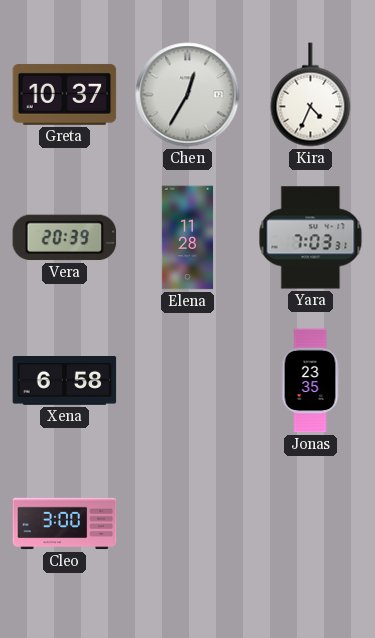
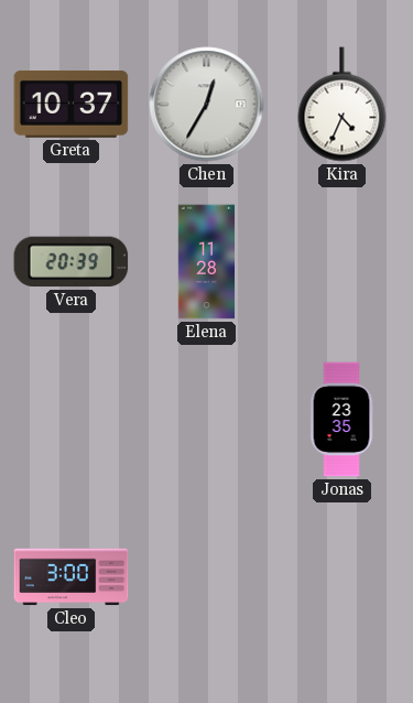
Yara: 7:03 -> none (311, 238)
Xena: 6:58 -> none (65, 381)
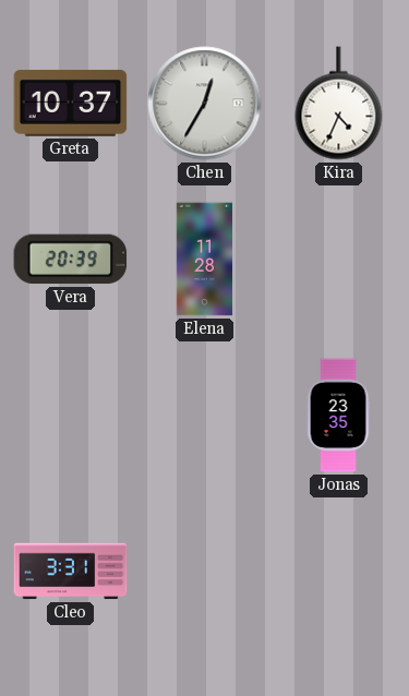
Cleo: 3:00 -> 3:31 (71, 572)
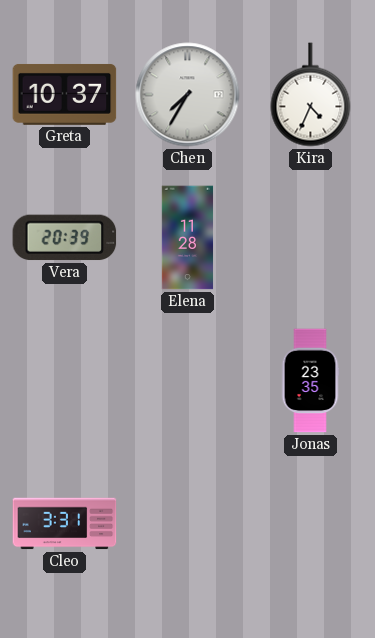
Chen: 12:35 -> 7:35 (188, 95)
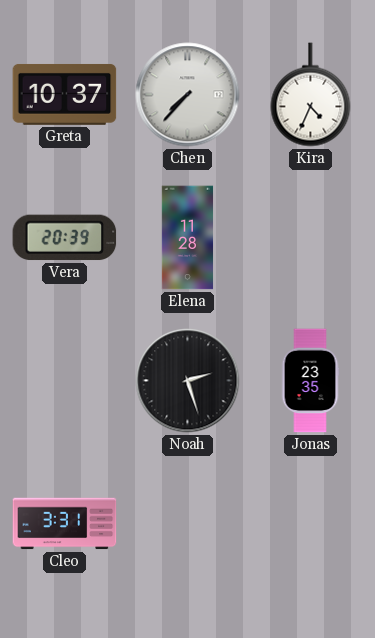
Chen: 7:35 -> 7:37 (188, 95)
Noah: none -> 2:27 (188, 381)
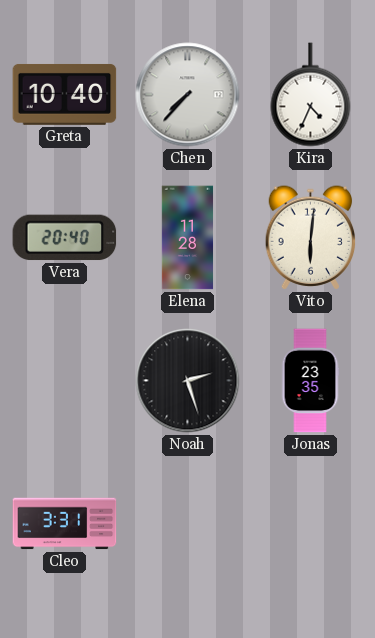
Greta: 10:37 -> 10:40 (65, 94)
Vera: 20:39 -> 20:40 (65, 238)
Vito: none -> 6:01 (311, 238)
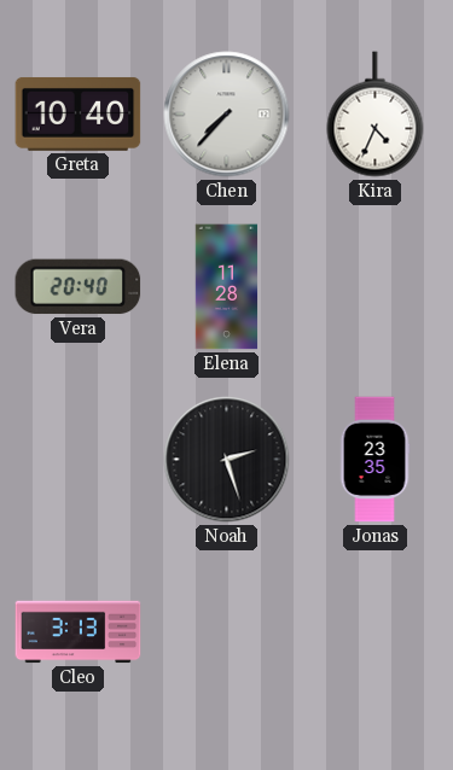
Vito: 6:01 -> none (311, 238)
Cleo: 3:31 -> 3:13 (79, 632)
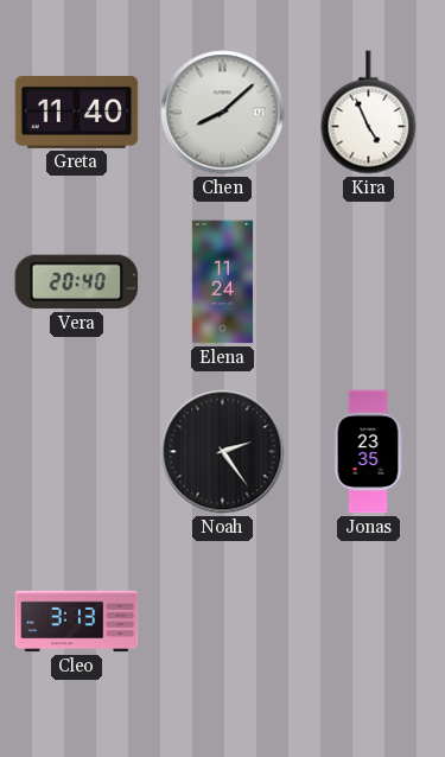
Greta: 10:40 -> 11:40 (77, 112)
Chen: 7:37 -> 8:08 (223, 113)
Kira: 4:34 -> 4:56 (369, 113)
Elena: 11:28 -> 11:24 (223, 282)
Noah: 2:27 -> 2:24 (223, 452)
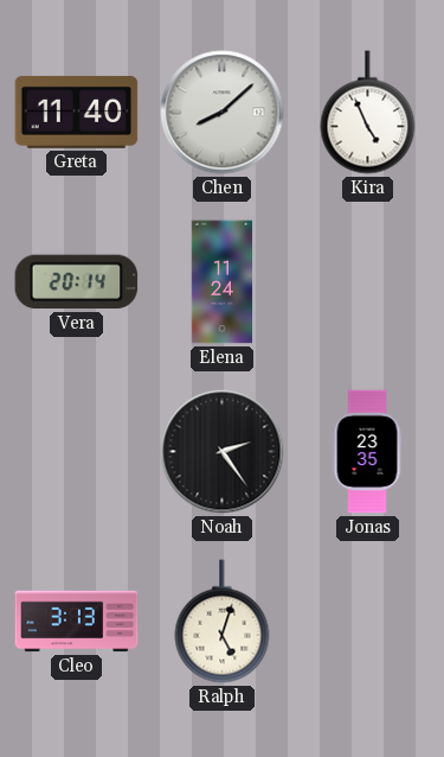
Vera: 20:40 -> 20:14 (77, 282)
Ralph: none -> 5:03 (223, 622)
